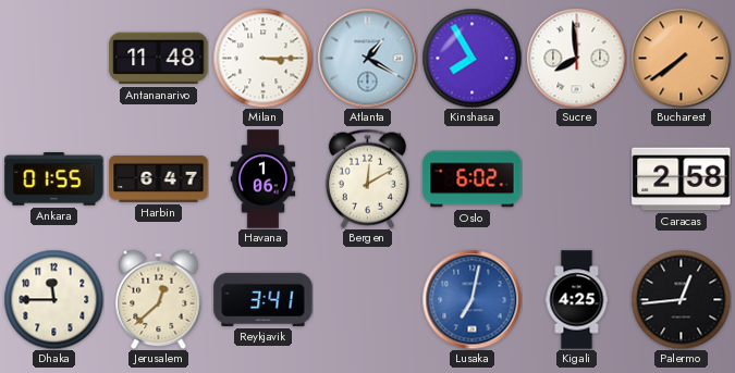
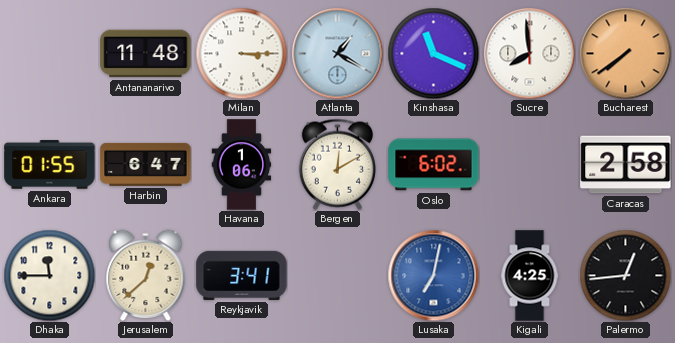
Kinshasa: 7:55 -> 11:19 (433, 53)
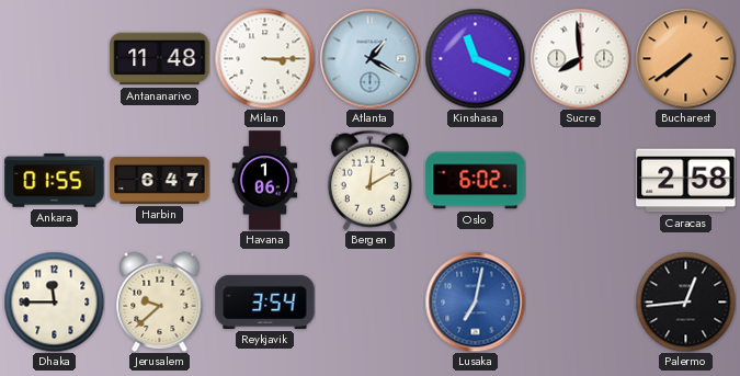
Jerusalem: 12:38 -> 9:38 (160, 301)
Reykjavik: 3:41 -> 3:54 (265, 301)
Kigali: 4:25 -> none (530, 276)
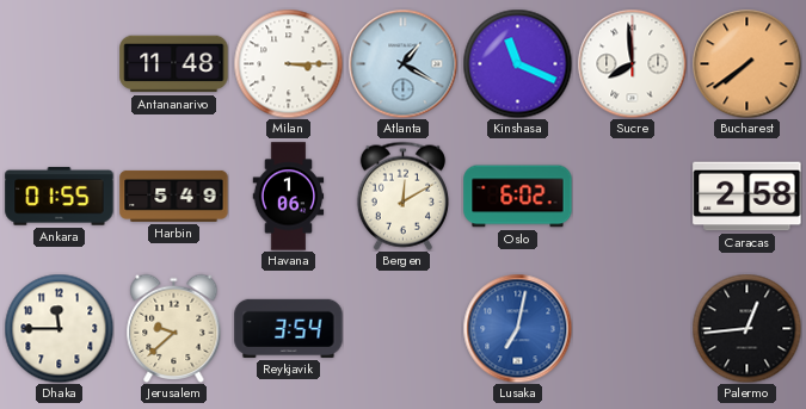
Harbin: 6:47 -> 5:49 (174, 196)
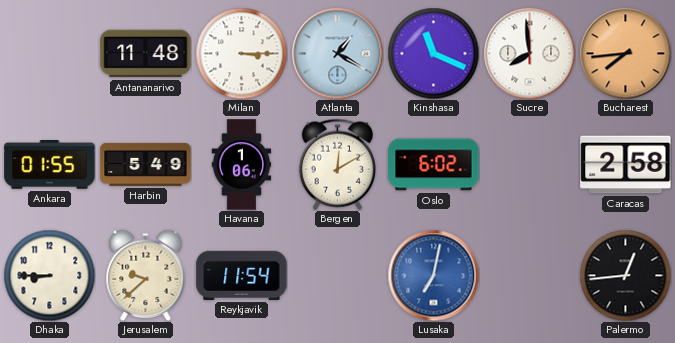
Bucharest: 7:39 -> 7:44 (625, 53)
Dhaka: 11:45 -> 8:45 (49, 275)
Reykjavik: 3:54 -> 11:54 (242, 275)
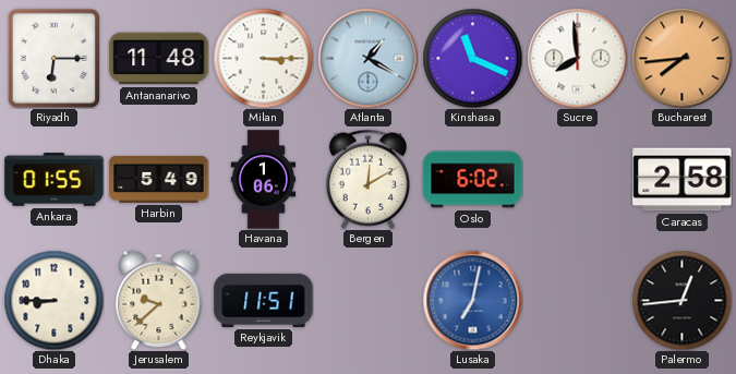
Riyadh: none -> 6:15 (55, 58)
Reykjavik: 11:54 -> 11:51 (264, 300)
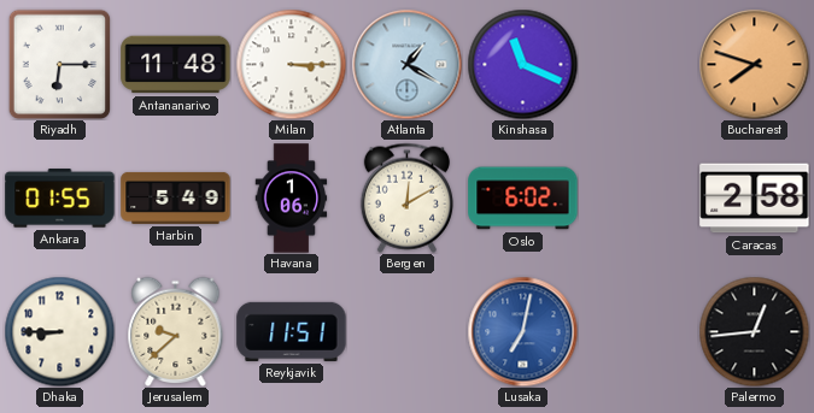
Sucre: 7:59 -> none (577, 58)
Bucharest: 7:44 -> 7:48 (754, 64)
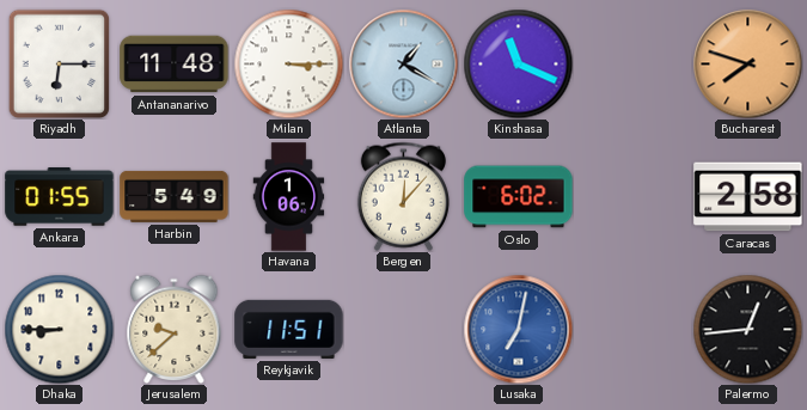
Bergen: 12:10 -> 12:07 (403, 196)
